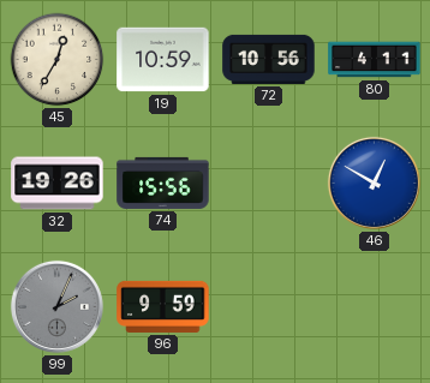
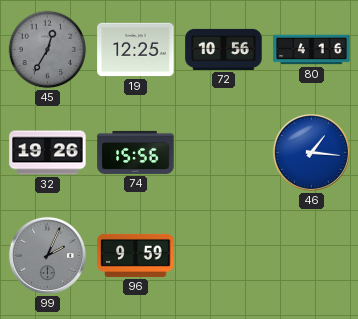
45 dial: cream -> grey (48, 50)
19: 10:59 -> 12:25 (136, 50)
80: 4:11 -> 4:16 (312, 50)
46: 12:50 -> 1:16 (311, 152)
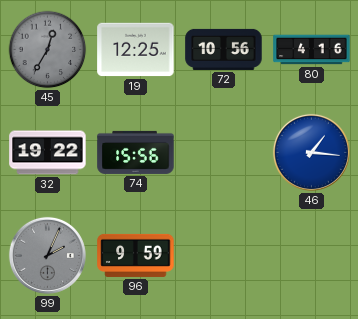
32: 19:26 -> 19:22 (48, 153)
